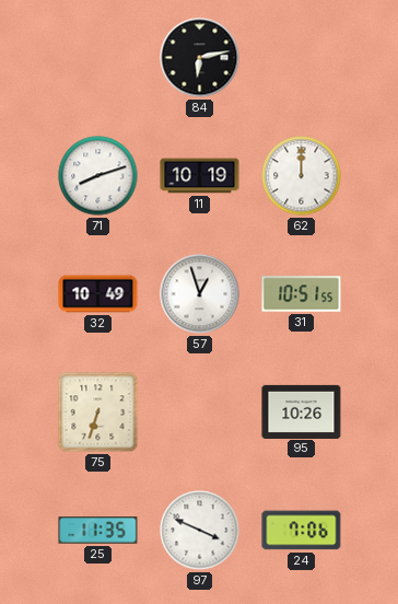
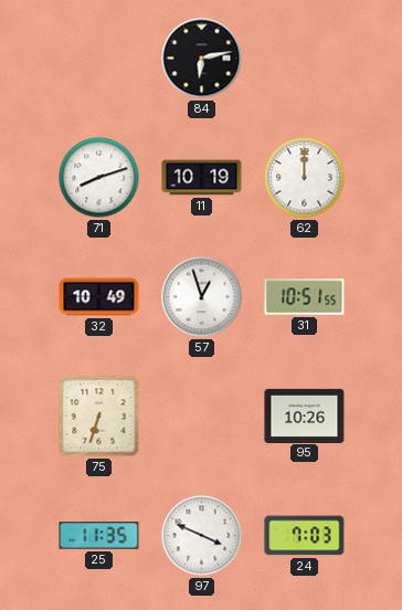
24: 7:06 -> 7:03 (305, 536)
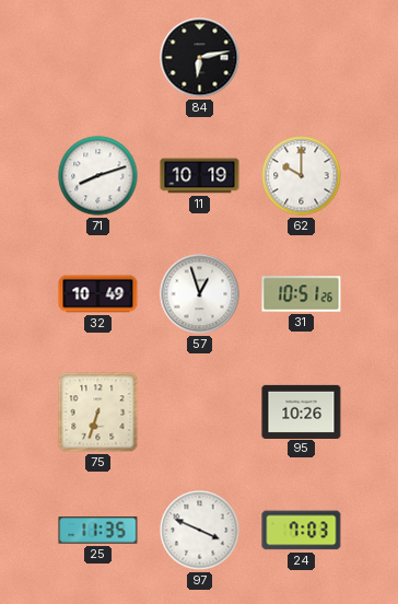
62: 12:00 -> 10:00 (302, 176)
31: 10:51:55 -> 10:51:26 (302, 294)
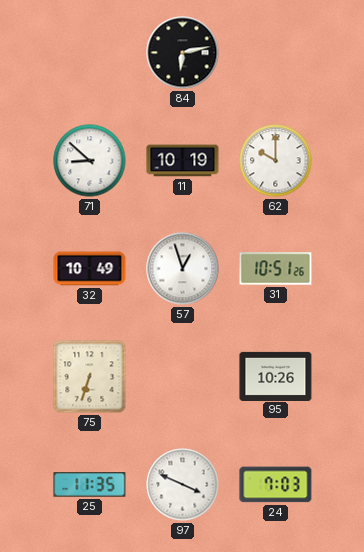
71: 8:12 -> 8:52 (90, 161)
